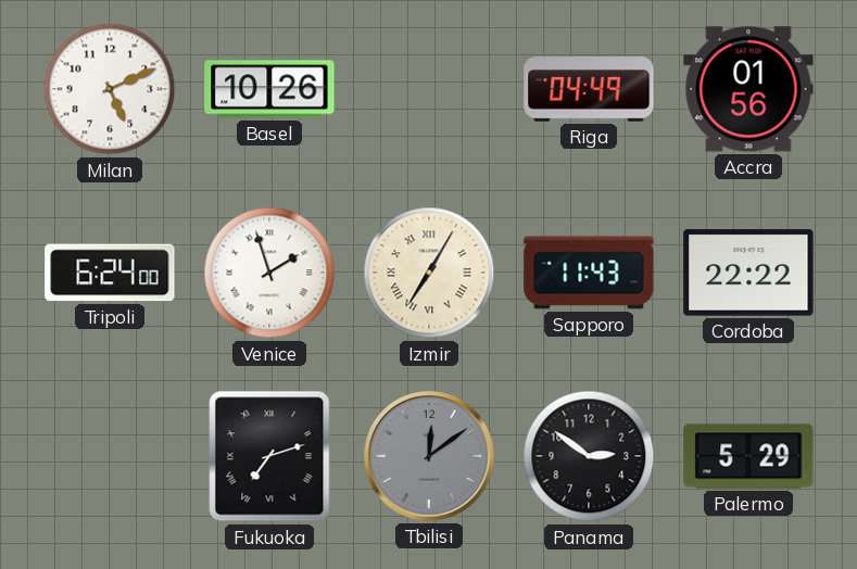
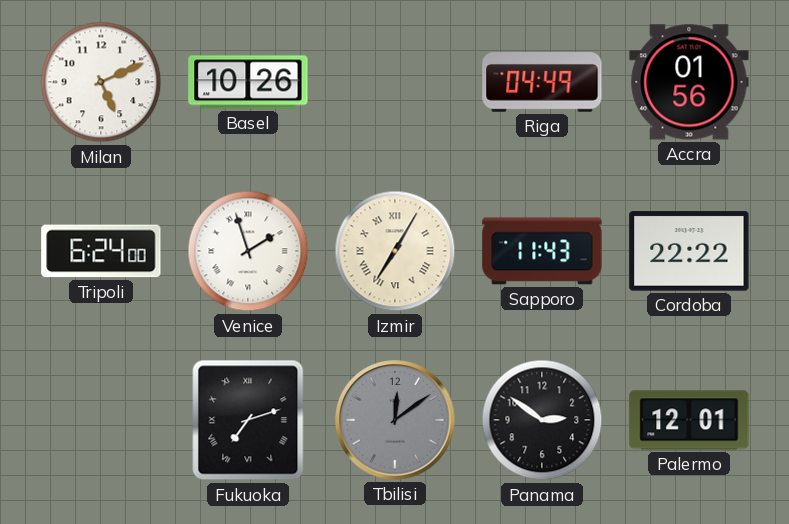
Palermo: 5:29 -> 12:01 (689, 420)
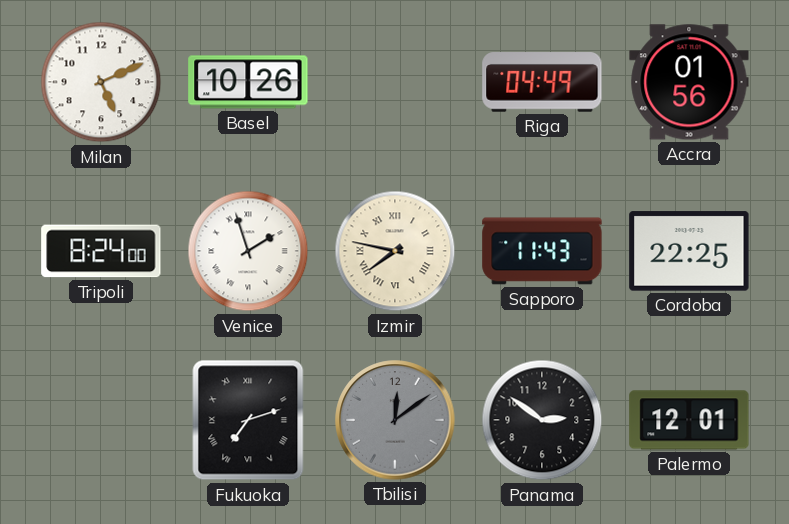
Tripoli: 6:24 -> 8:24 (101, 251)
Izmir: 7:05 -> 7:47 (395, 251)
Cordoba: 22:22 -> 22:25 (689, 251)
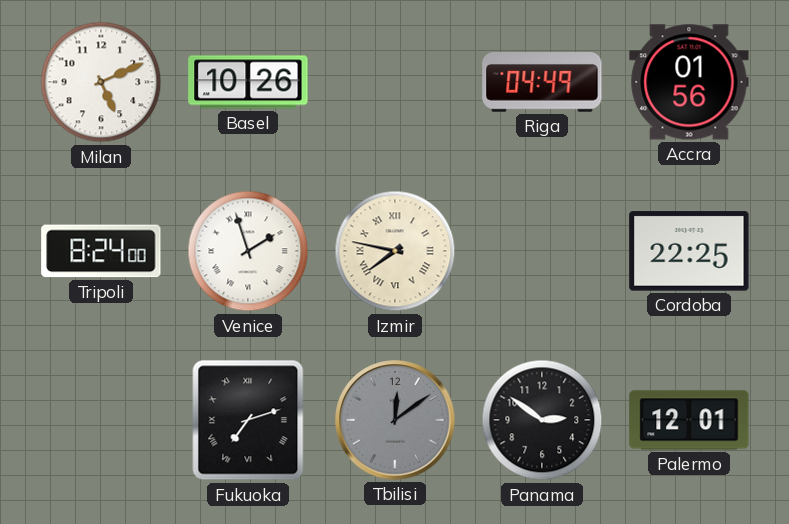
Sapporo: 11:43 -> none (542, 251)
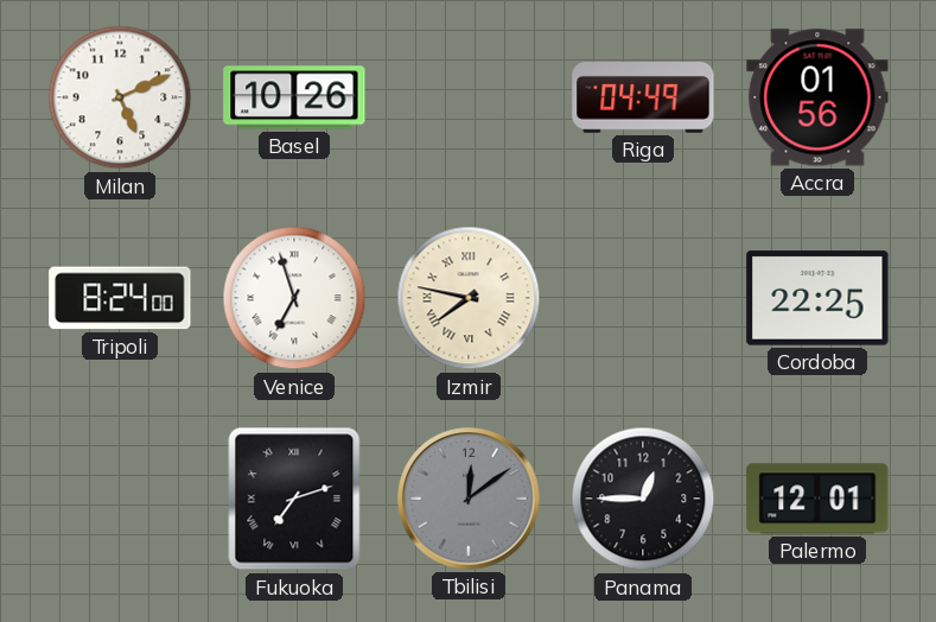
Venice: 1:57 -> 6:57 (294, 298)
Panama: 2:51 -> 12:45 (643, 499)
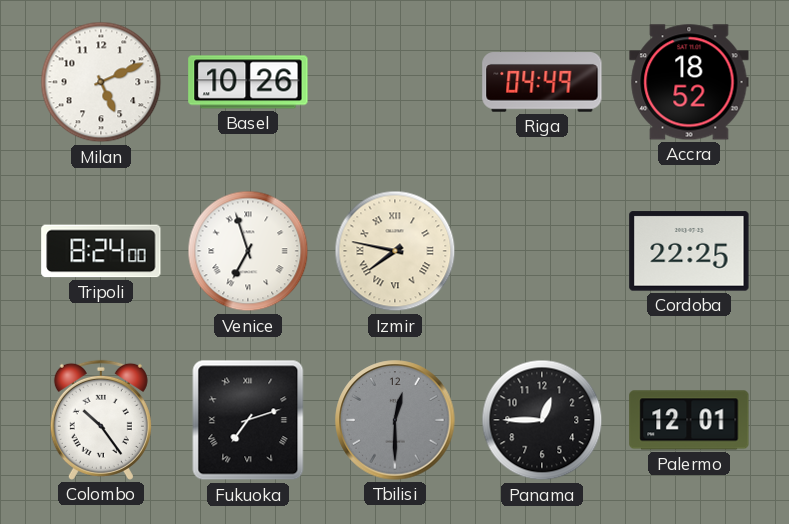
Accra: 01:56 -> 18:52 (689, 82)
Colombo: none -> 10:24 (101, 420)
Tbilisi: 12:09 -> 12:30 (395, 420)
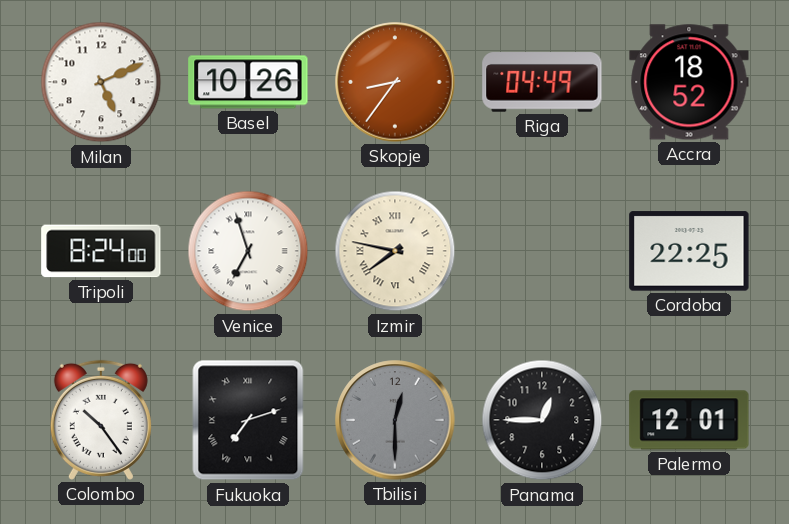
Skopje: none -> 8:36 (395, 82)
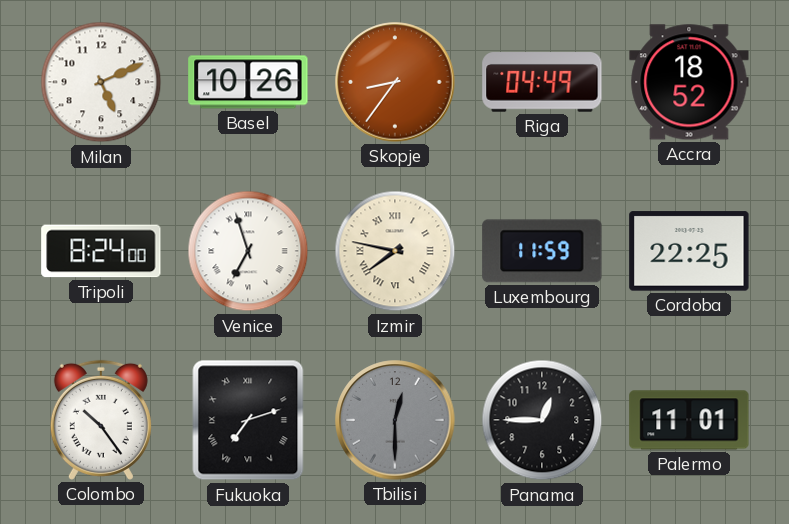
Luxembourg: none -> 11:59 (542, 251)
Palermo: 12:01 -> 11:01 (689, 420)
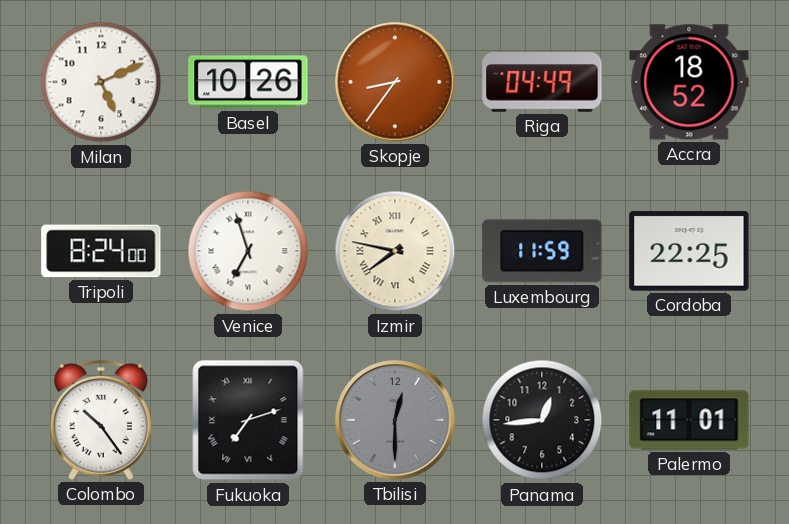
Panama: 12:45 -> 12:44 (542, 420)
